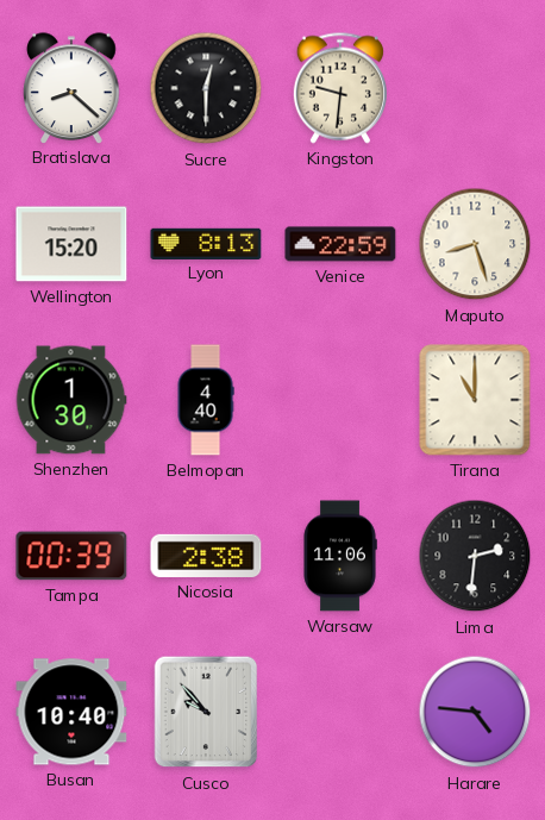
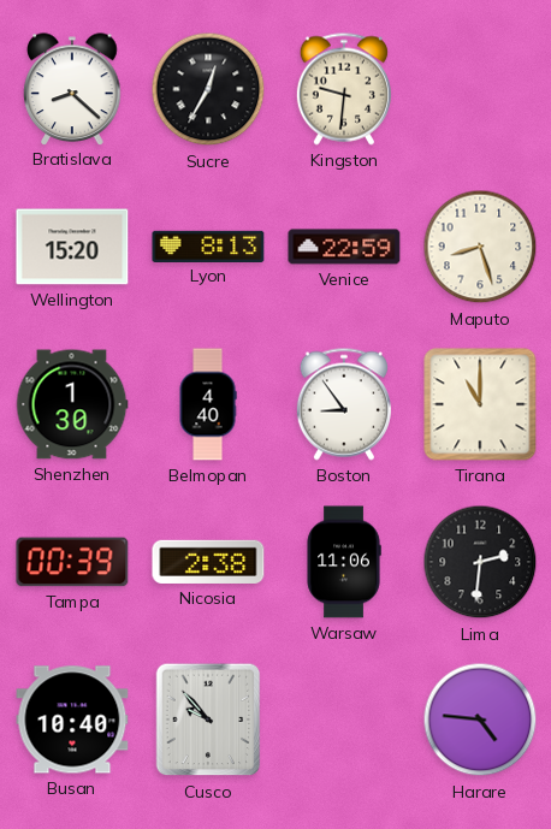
Sucre: 12:30 -> 12:35 (208, 89)
Boston: none -> 8:54 (344, 404)
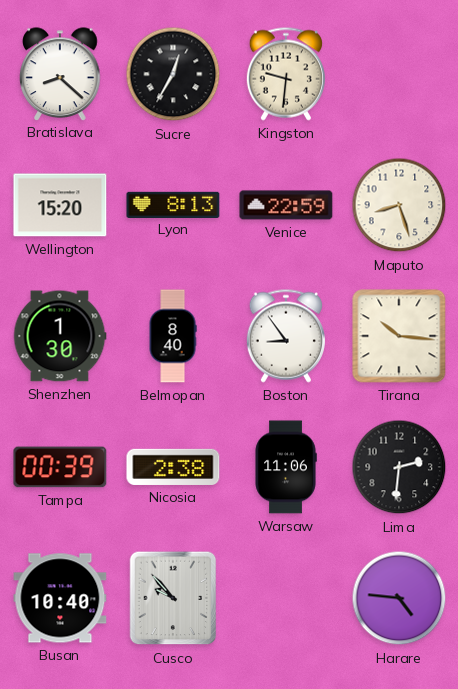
Belmopan: 4:40 -> 8:40 (173, 336)
Tirana: 11:00 -> 10:16 (399, 336)
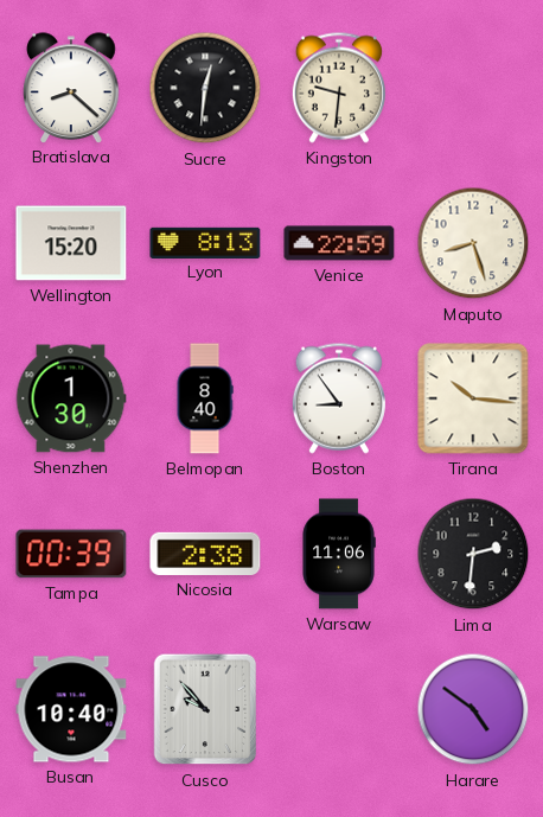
Sucre: 12:35 -> 12:31 (205, 88)
Harare: 4:46 -> 4:51 (473, 709)
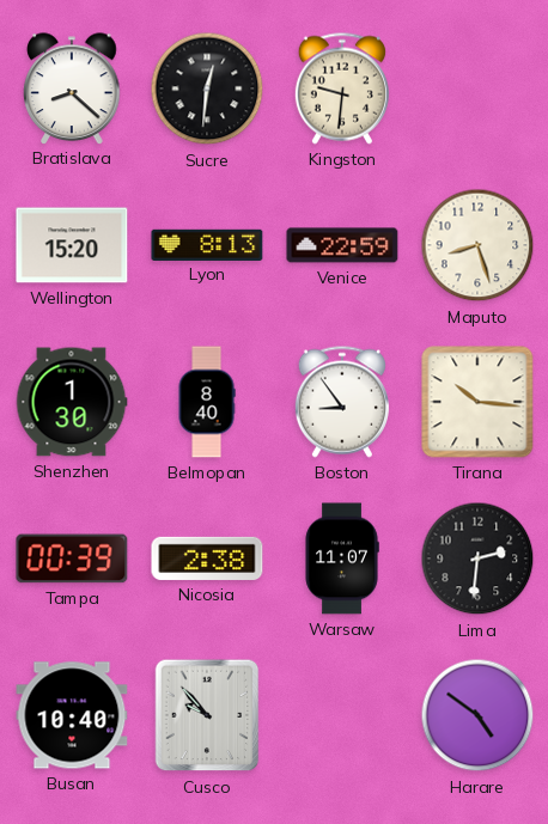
Warsaw: 11:06 -> 11:07 (342, 559)
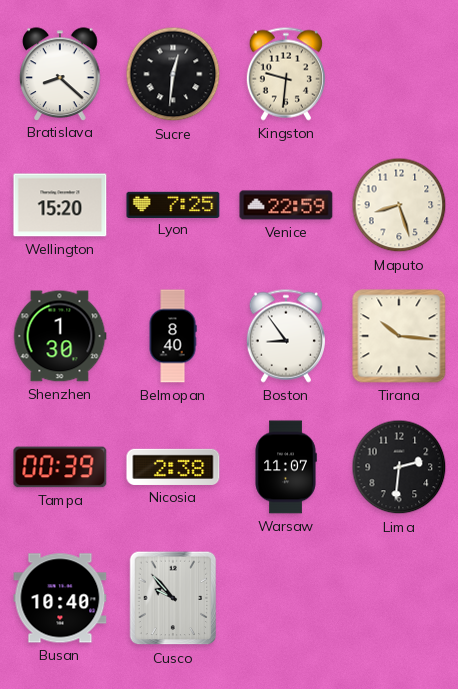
Lyon: 8:13 -> 7:25 (173, 204)
Harare: 4:51 -> none (477, 715)
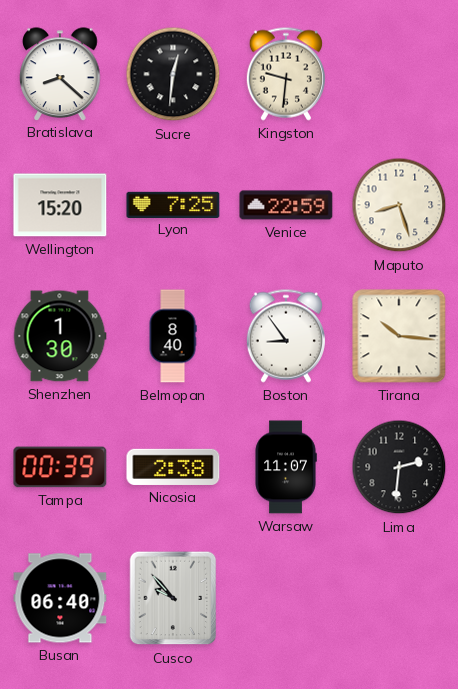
Busan: 10:40 -> 06:40 (60, 598)
